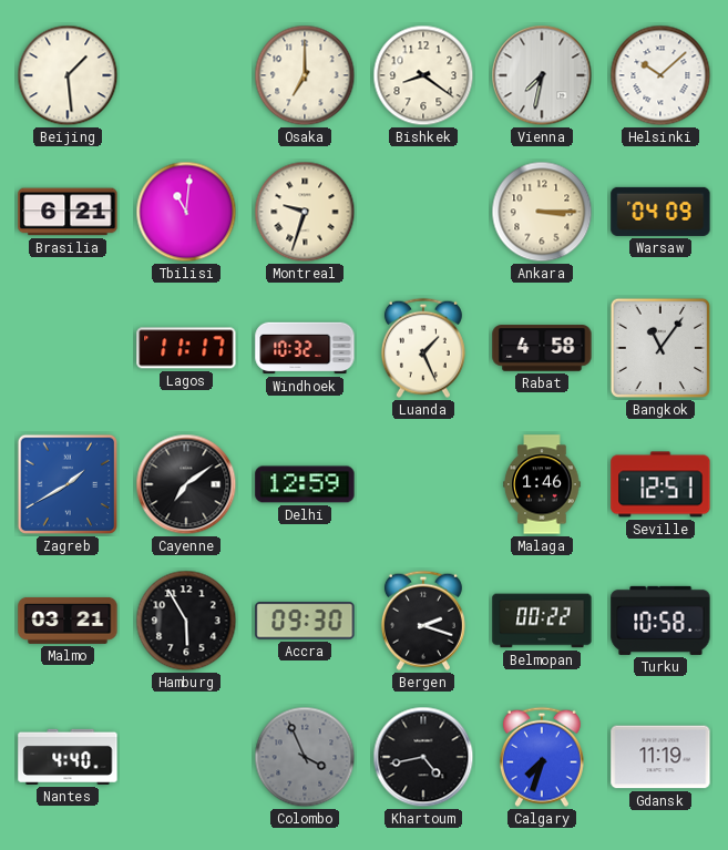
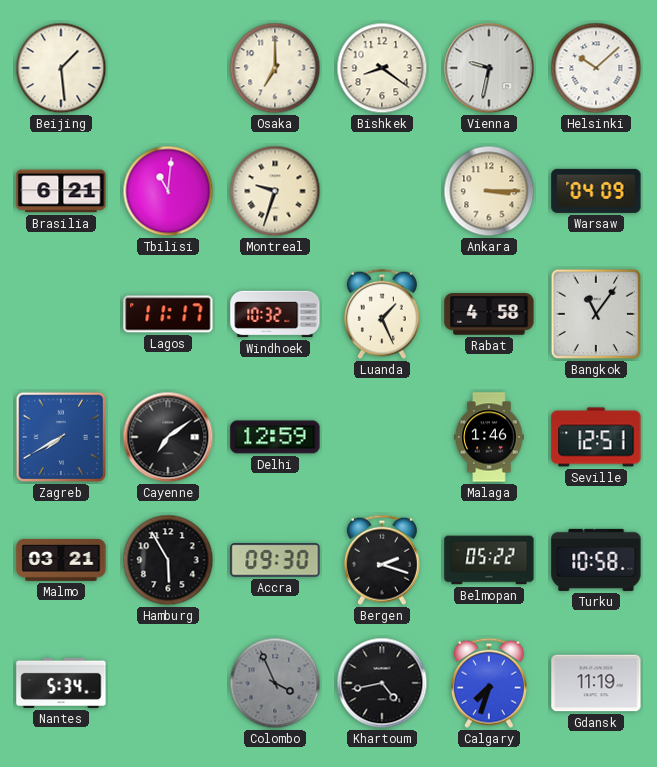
Vienna: 7:32 -> 9:32 (489, 68)
Zagreb: 1:40 -> 7:40 (61, 437)
Belmopan: 00:22 -> 05:22 (489, 560)
Nantes: 4:40 -> 5:34 (61, 683)
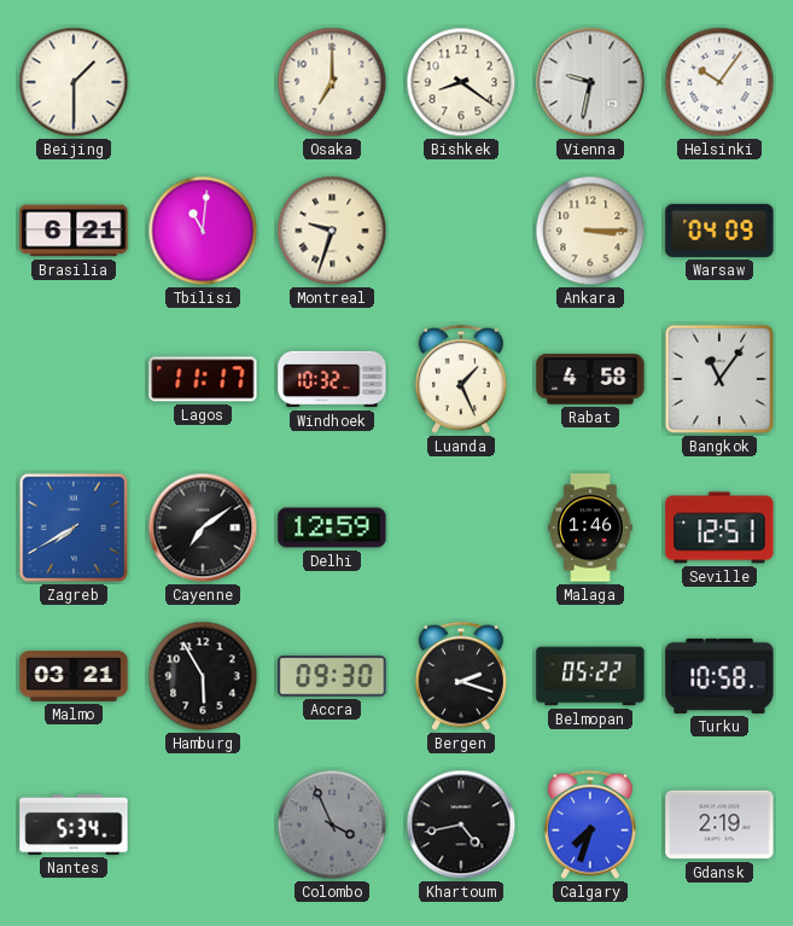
Beijing: 1:29 -> 1:30 (74, 82)
Helsinki: 10:08 -> 10:06 (719, 82)
Gdansk: 11:19 -> 2:19 (719, 825)
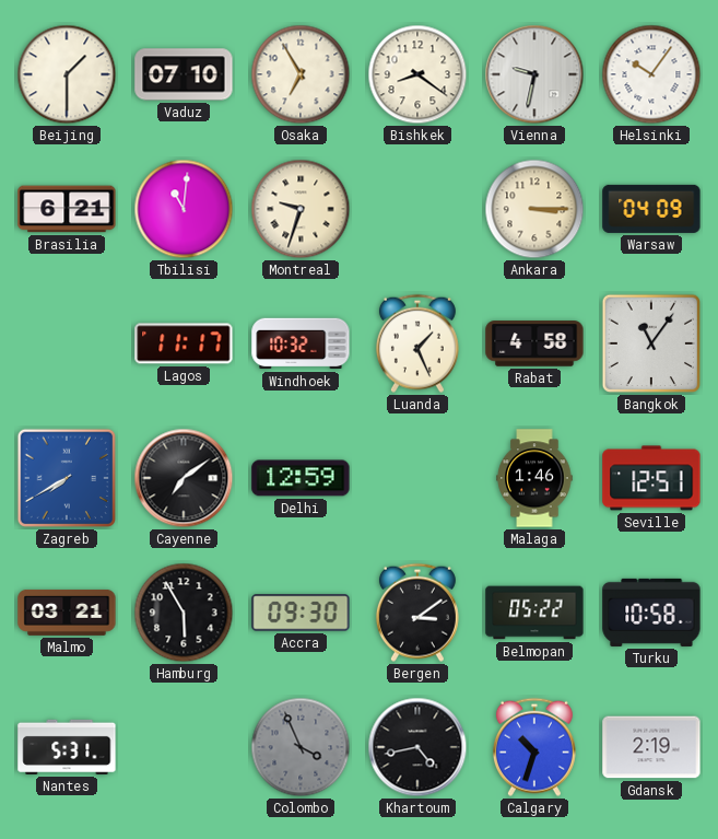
Vaduz: none -> 07:10 (184, 74)
Osaka: 7:00 -> 6:55 (301, 74)
Bergen: 2:18 -> 3:09 (417, 613)
Nantes: 5:34 -> 5:31 (67, 747)
Calgary: 7:33 -> 10:33 (534, 747)
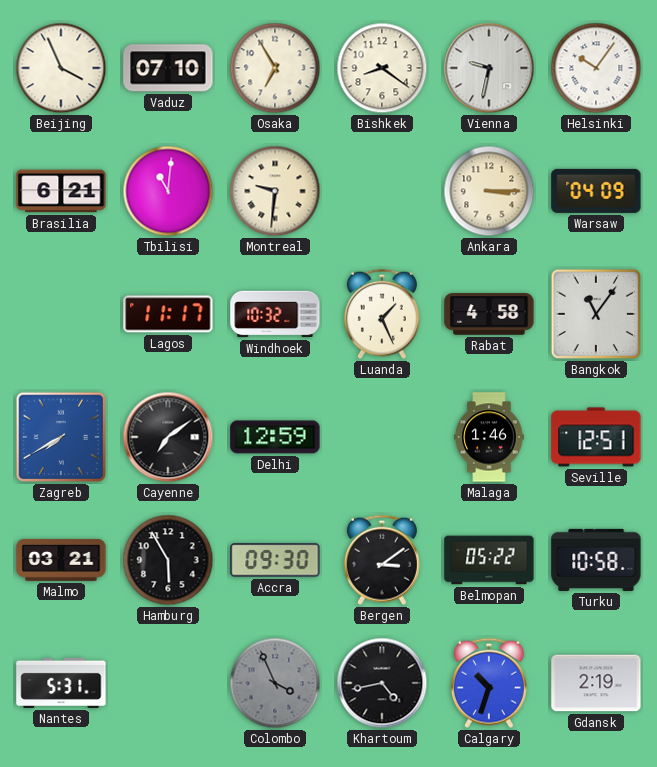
Beijing: 1:30 -> 3:56 (61, 68)
Montreal: 9:33 -> 9:31 (275, 191)
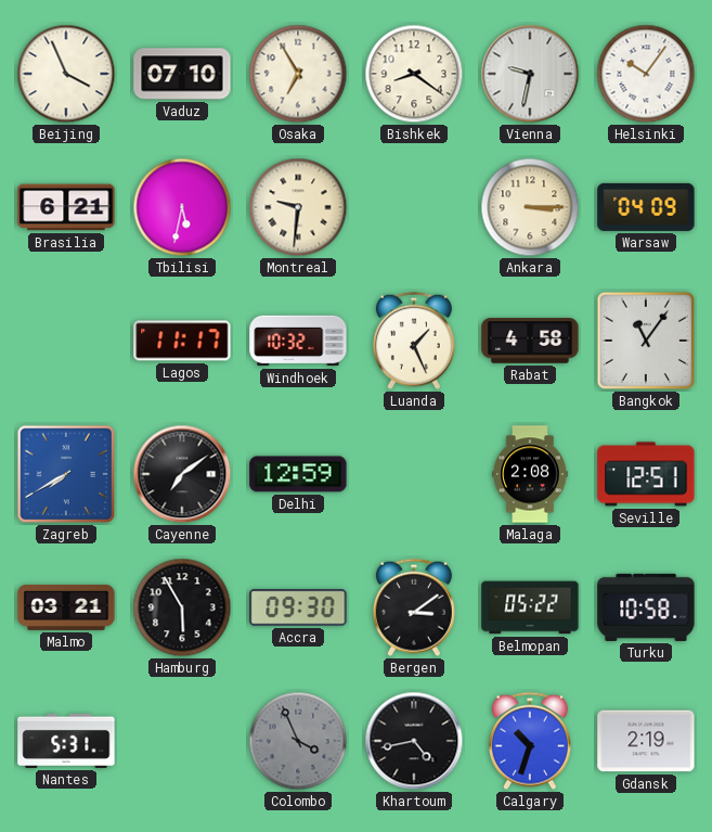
Tbilisi: 11:01 -> 5:32 (182, 207)
Malaga: 1:46 -> 2:08 (530, 474)
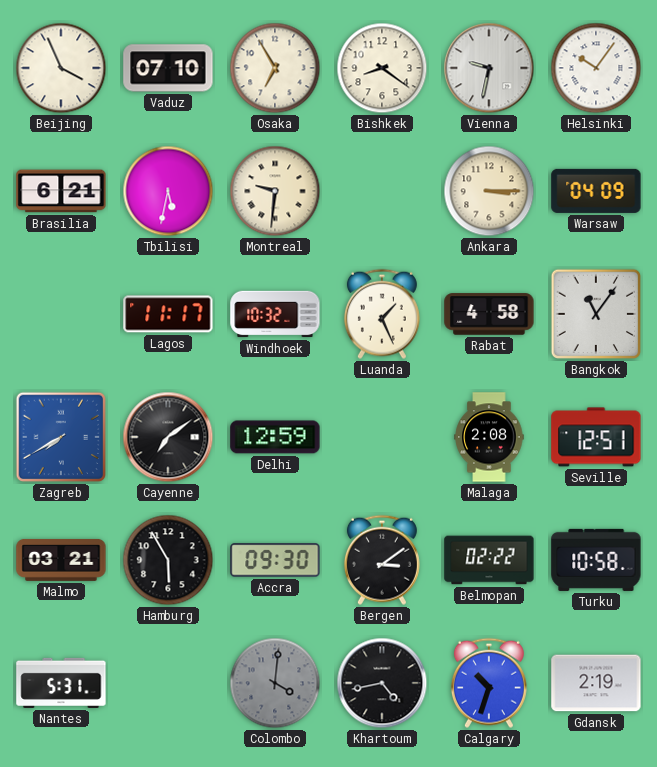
Belmopan: 05:22 -> 02:22 (489, 560)
Colombo: 3:56 -> 4:01 (275, 683)
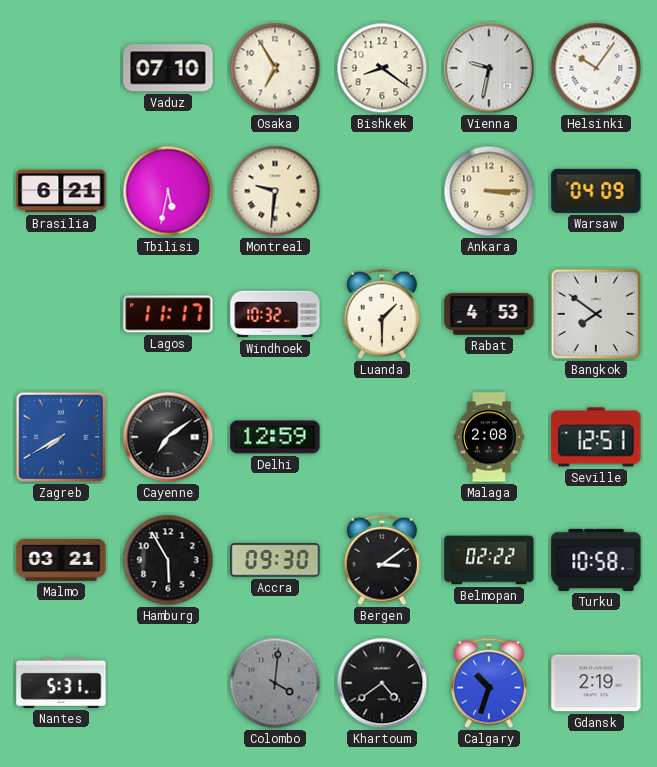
Beijing: 3:56 -> none (61, 68)
Luanda: 1:26 -> 1:30 (382, 314)
Rabat: 4:58 -> 4:53 (489, 314)
Bangkok: 11:06 -> 7:51 (596, 314)
Khartoum: 4:43 -> 4:39 (382, 683)
